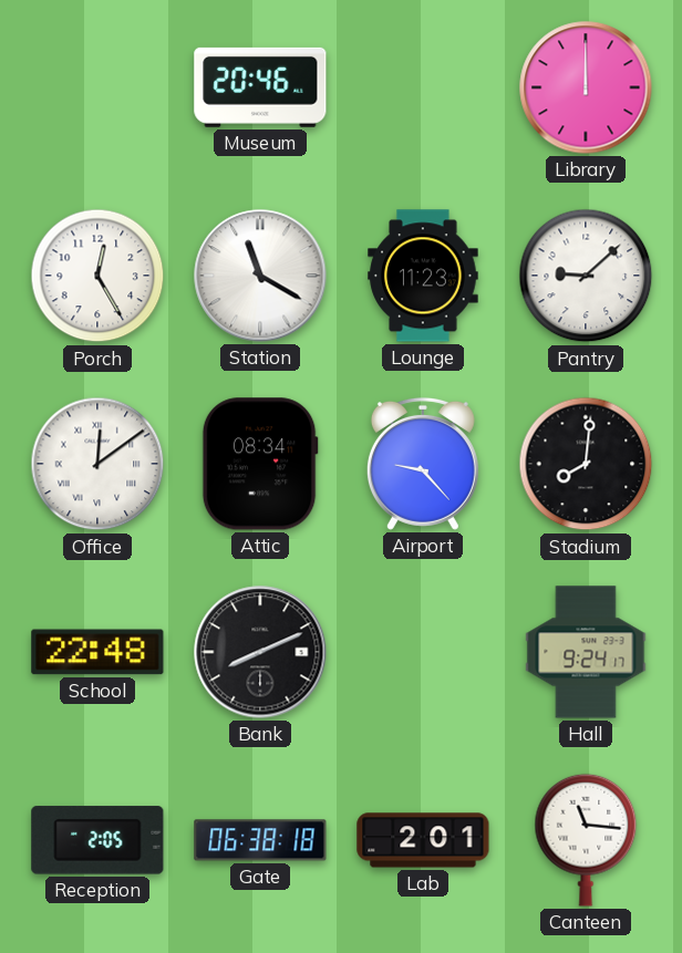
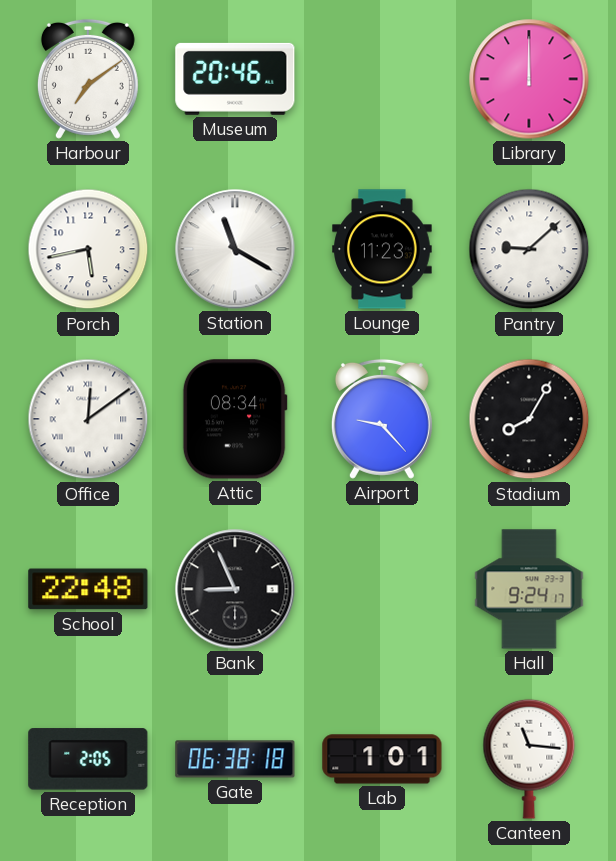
Harbour: none -> 7:09 (88, 79)
Porch: 12:25 -> 5:43 (88, 249)
Stadium: 8:01 -> 8:05 (529, 419)
Bank: 8:11 -> 8:56 (235, 589)
Lab: 2:01 -> 1:01 (382, 759)
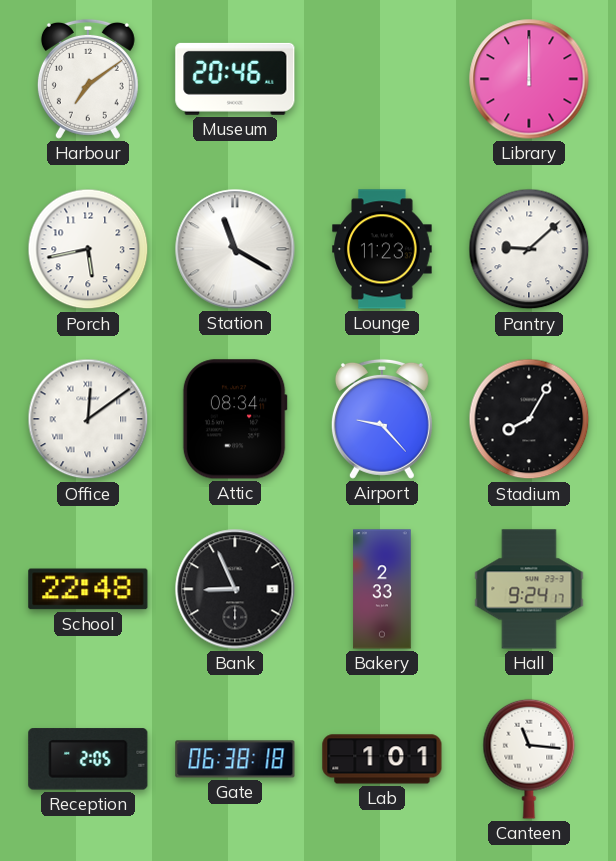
Bakery: none -> 2:33 (382, 589)
